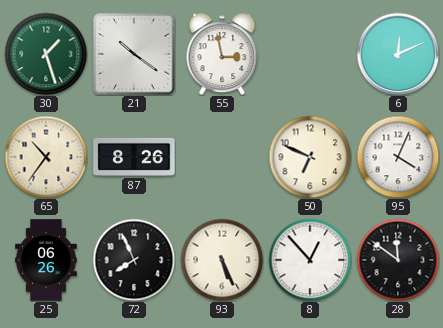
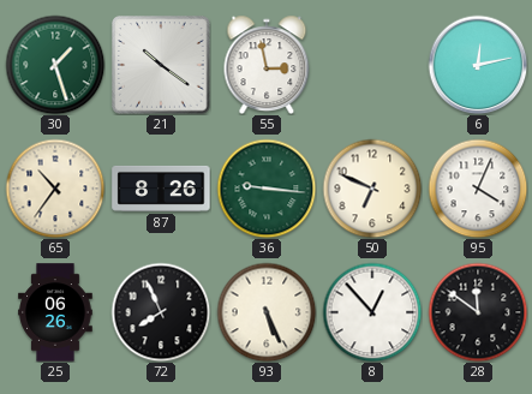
6: 12:11 -> 12:13 (478, 65)
36: none -> 9:16 (267, 189)
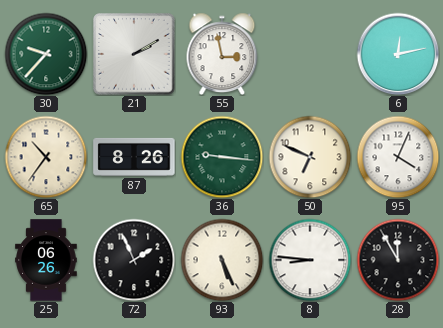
30: 1:27 -> 9:37 (46, 54)
21: 10:21 -> 2:10 (134, 54)
72: 7:56 -> 1:56 (134, 260)
8: 12:53 -> 8:46 (310, 260)
28: 11:51 -> 11:55 (398, 260)
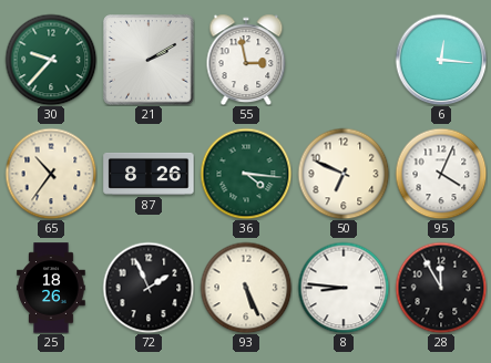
6: 12:13 -> 12:16 (441, 60)
36: 9:16 -> 4:16 (246, 174)
25: 06:26 -> 18:26 (51, 288)
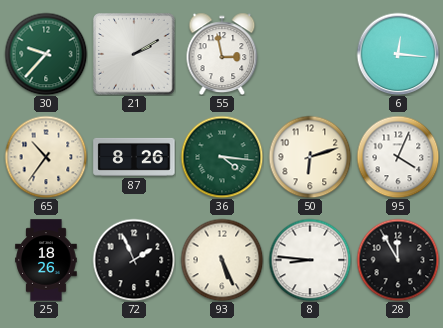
50: 6:49 -> 6:12 (310, 157)
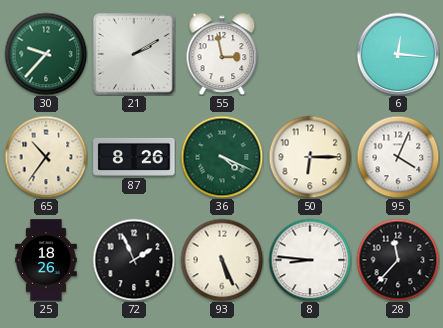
36: 4:16 -> 4:19 (222, 157)
50: 6:12 -> 6:15 (310, 157)
28: 11:55 -> 11:37 (398, 260)
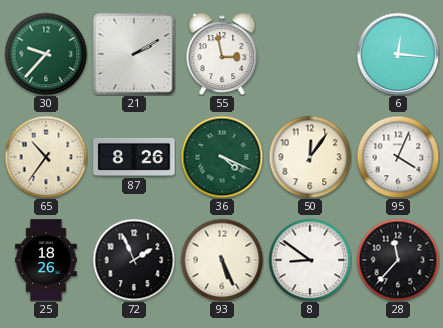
50: 6:15 -> 12:06 (310, 157)
8: 8:46 -> 8:51 (310, 260)
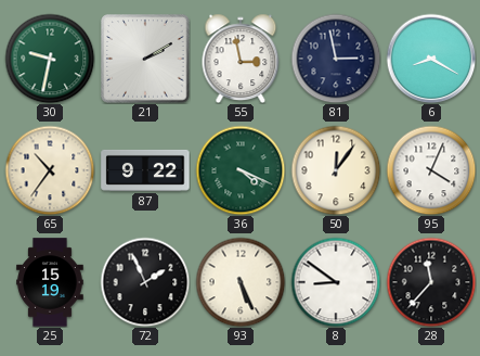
30: 9:37 -> 9:32 (50, 59)
81: none -> 2:58 (336, 59)
6: 12:16 -> 8:20 (431, 59)
87: 8:26 -> 9:22 (145, 170)
25: 18:26 -> 15:19 (50, 282)
